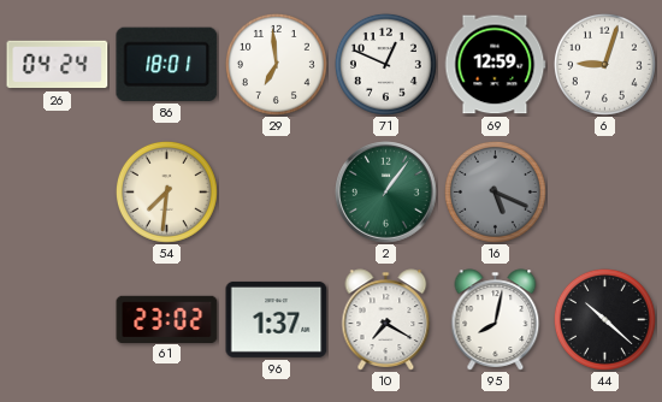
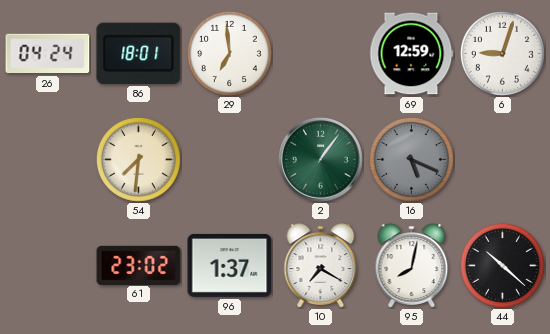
71: 12:49 -> none (385, 64)
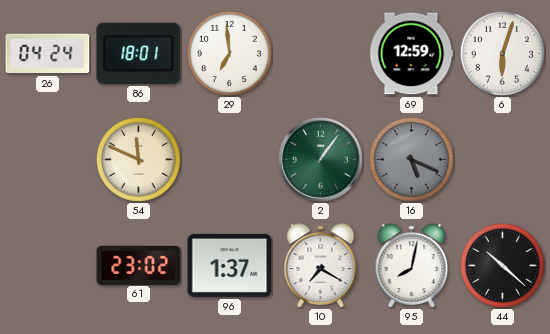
6: 9:03 -> 6:03 (502, 53)
54: 7:31 -> 11:49 (138, 159)
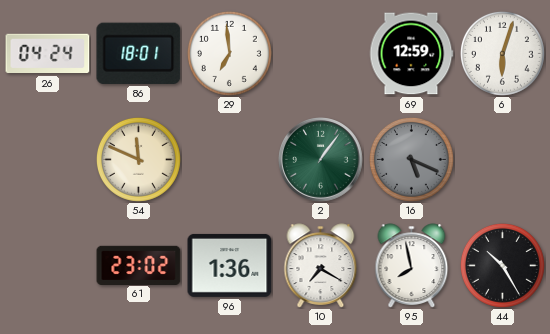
96: 1:37 -> 1:36 (230, 265)
95: 8:02 -> 7:58 (412, 266)
44: 10:22 -> 10:25 (502, 265)
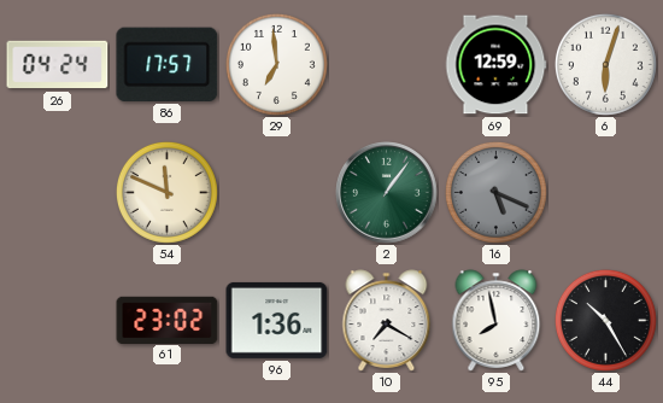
86: 18:01 -> 17:57 (168, 64)
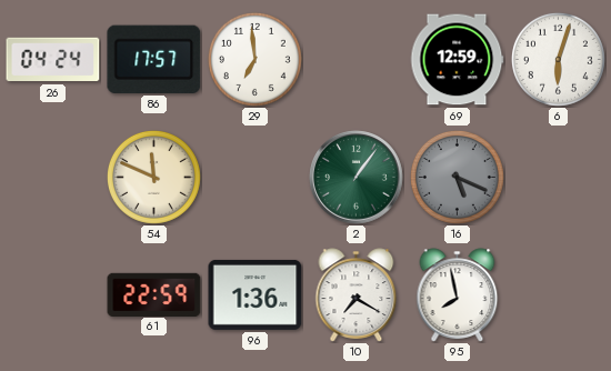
61: 23:02 -> 22:59 (154, 294)
44: 10:25 -> none (605, 320)
